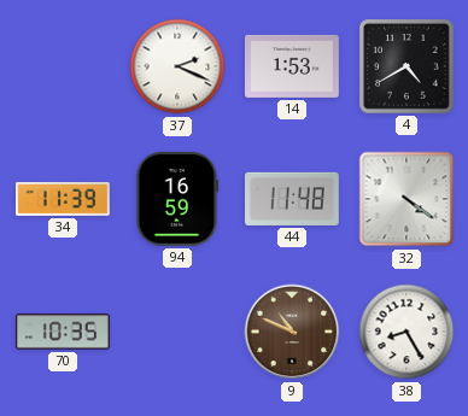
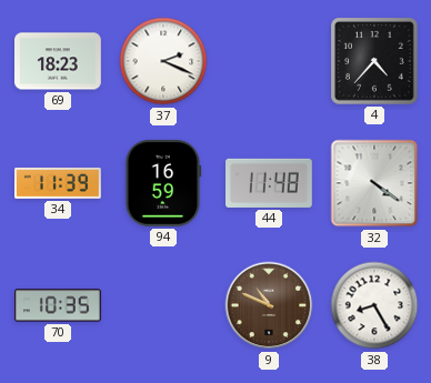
69: none -> 18:23 (59, 61)
14: 1:53 -> none (293, 66)
4: 4:40 -> 4:37 (375, 62)
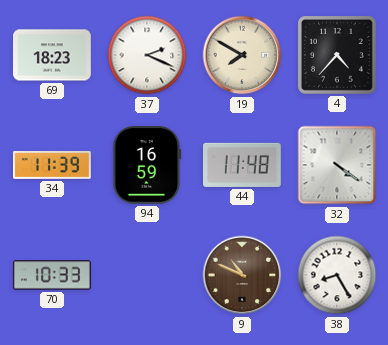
19: none -> 7:50 (242, 55)
70: 10:35 -> 10:33 (53, 275)
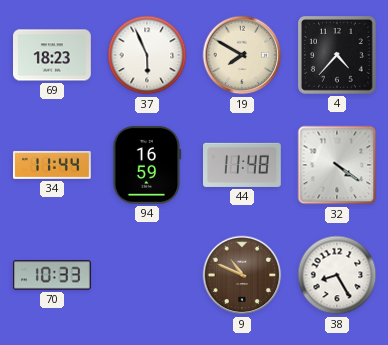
37: 2:19 -> 5:56 (147, 55)
34: 11:39 -> 11:44 (53, 165)
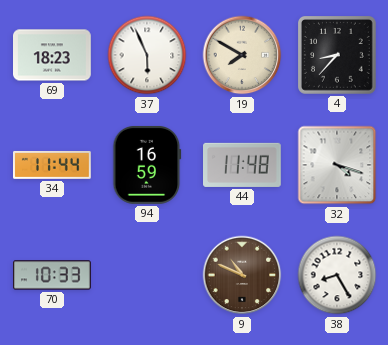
4: 4:37 -> 8:37 (338, 56)
32: 4:21 -> 4:18 (337, 165)
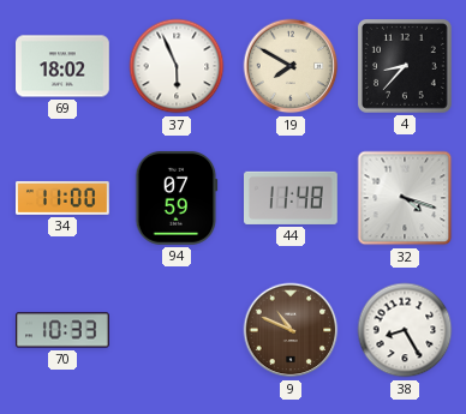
69: 18:23 -> 18:02 (64, 66)
34: 11:44 -> 11:00 (64, 198)
94: 16:59 -> 07:59 (177, 198)
